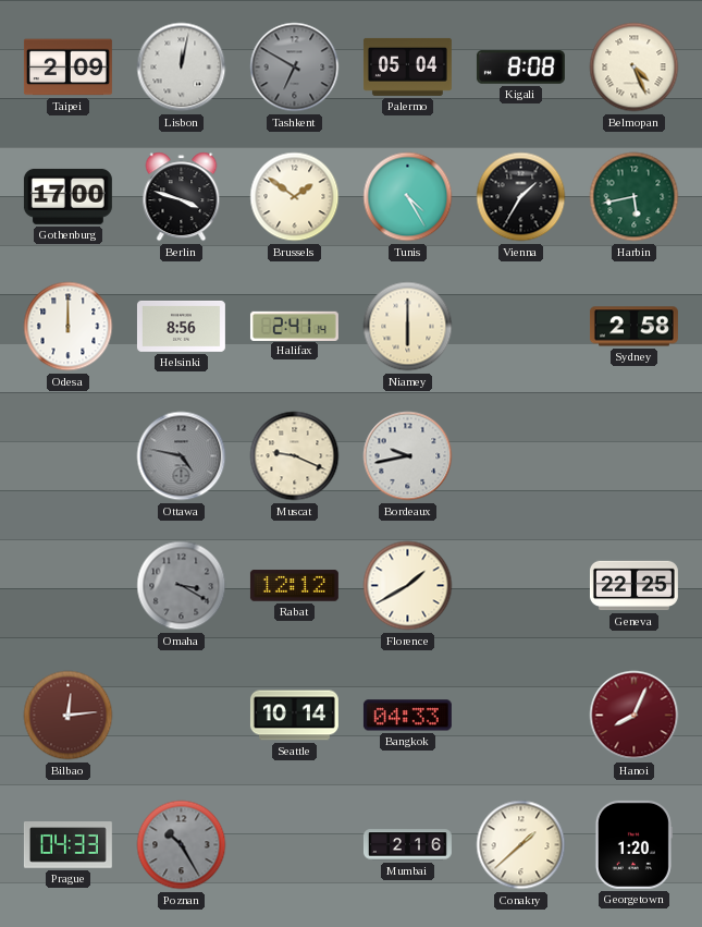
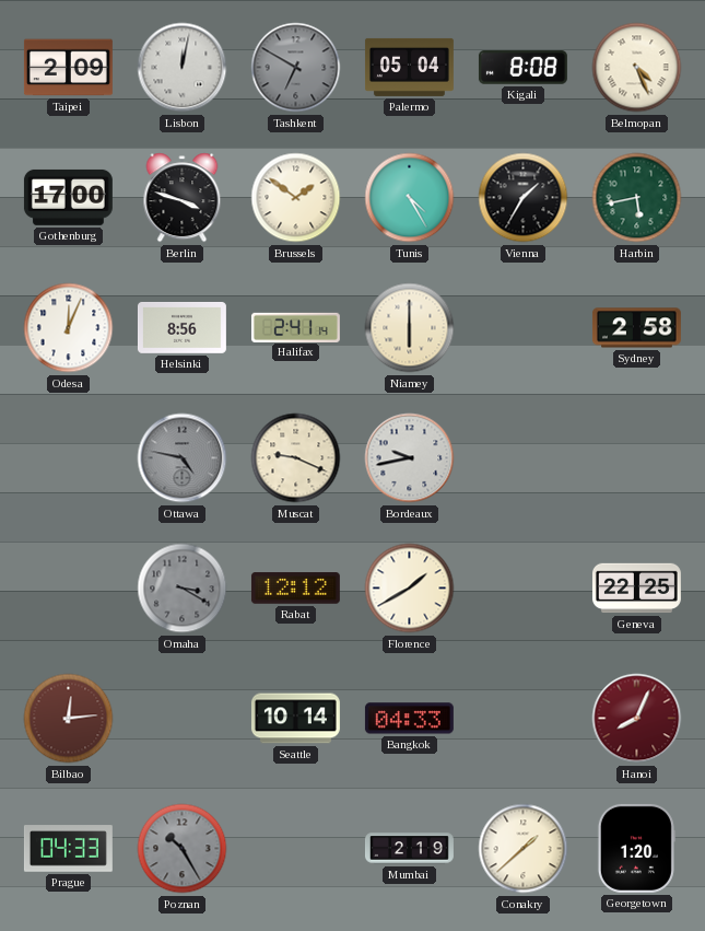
Odesa: 12:00 -> 12:04 (69, 328)
Mumbai: 2:16 -> 2:19 (410, 849)
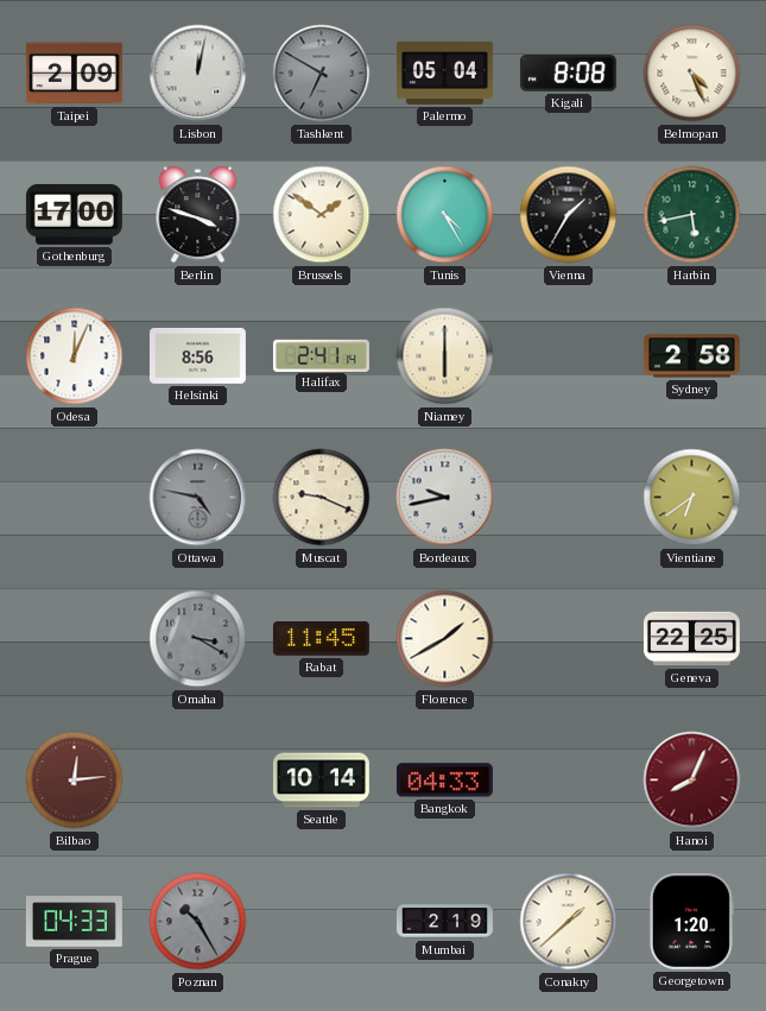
Vientiane: none -> 6:39 (692, 498)
Rabat: 12:12 -> 11:45 (321, 639)
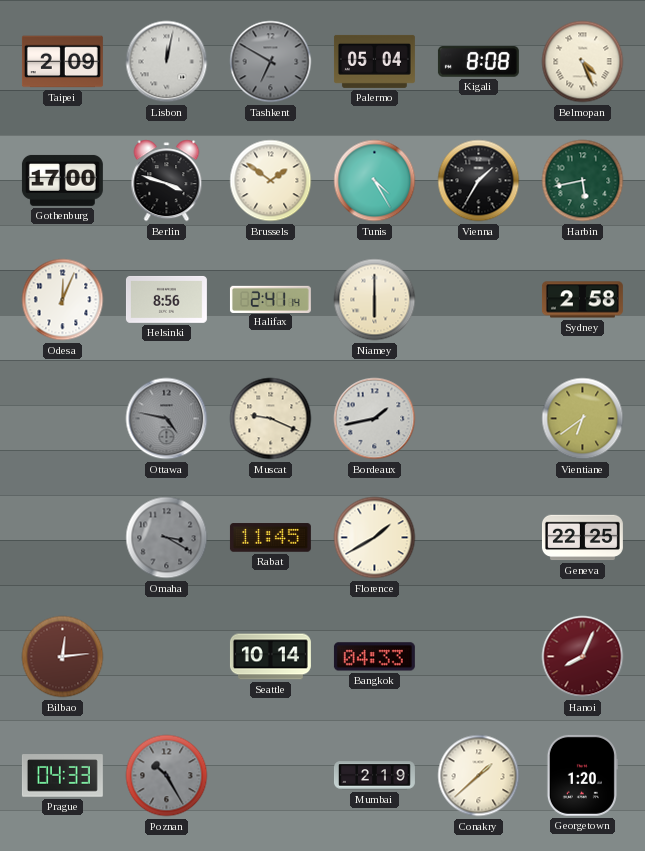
Bordeaux: 9:43 -> 1:43 (375, 419)
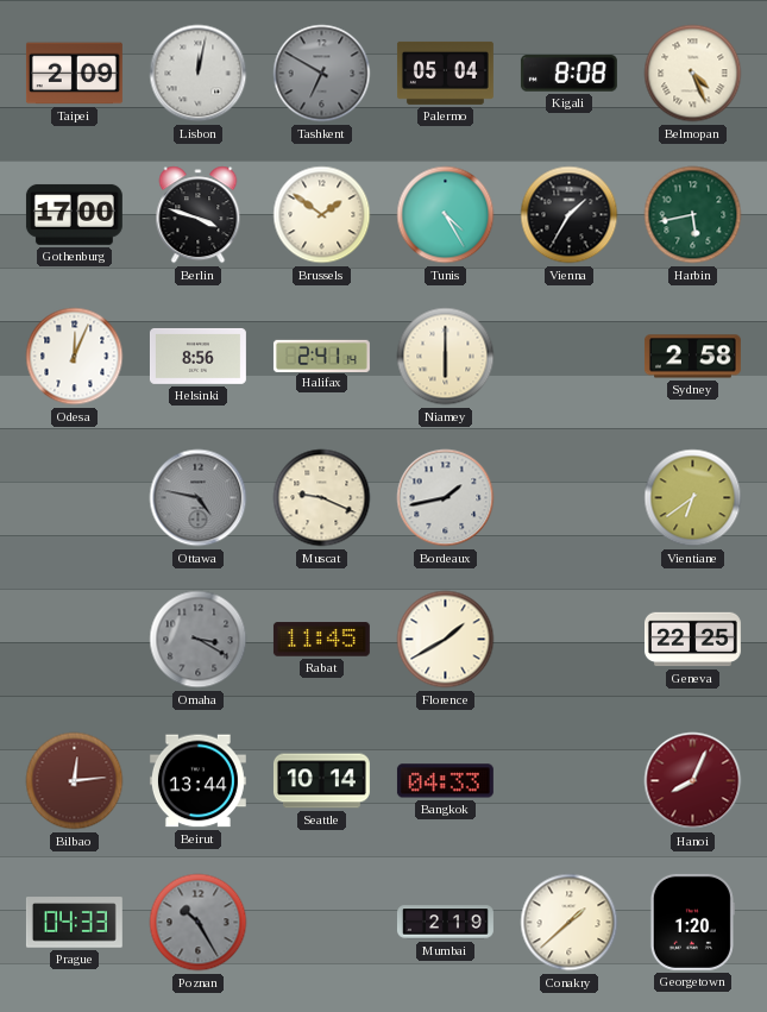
Beirut: none -> 13:44 (197, 781)
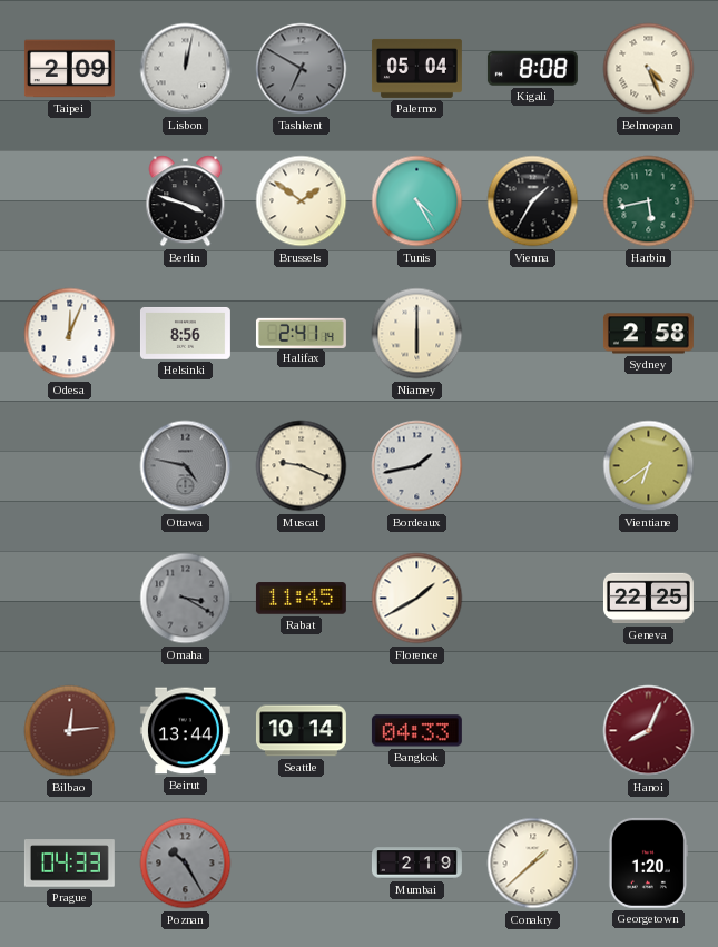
Gothenburg: 17:00 -> none (74, 214)
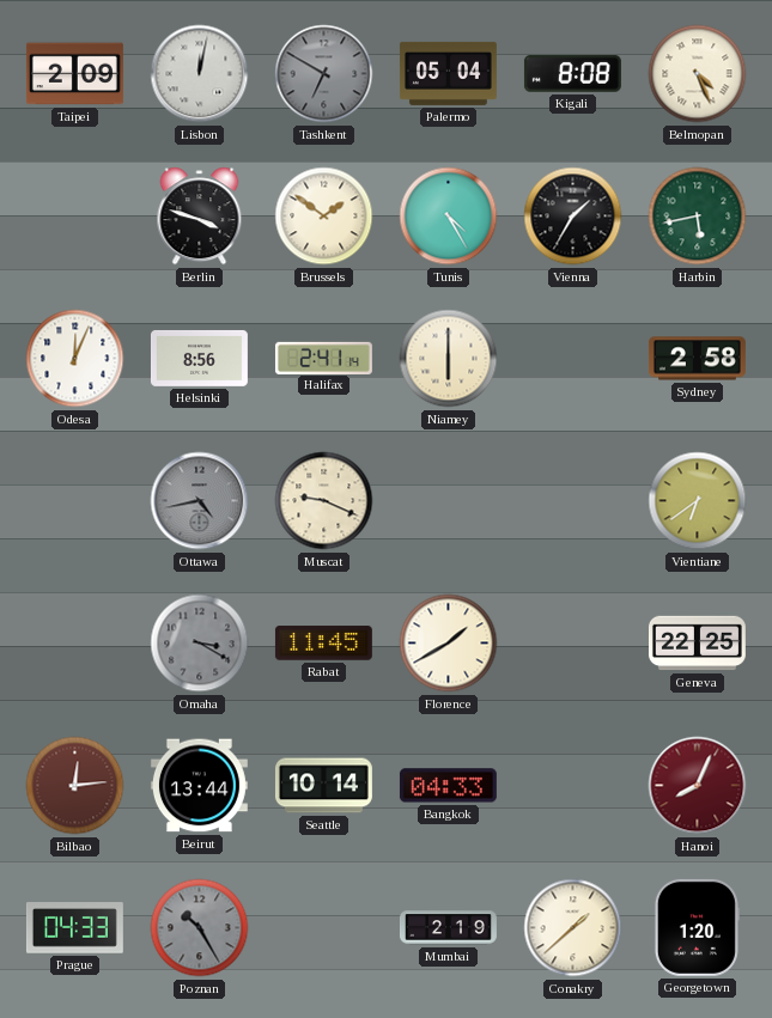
Ottawa: 4:47 -> 4:43 (200, 501)
Bordeaux: 1:43 -> none (417, 466)
